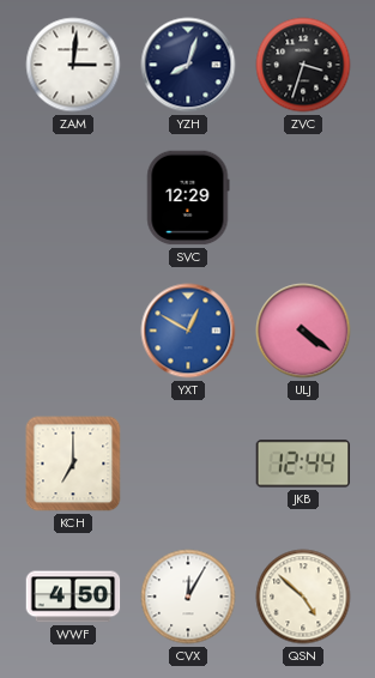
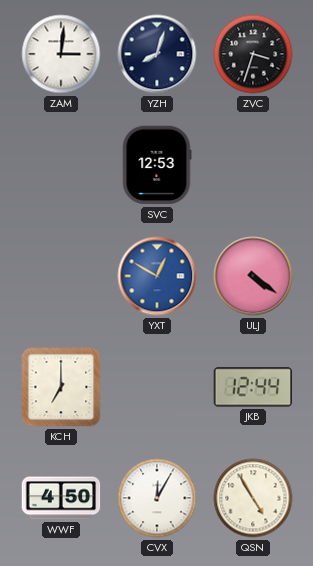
SVC: 12:29 -> 12:53 (157, 165)
QSN: 4:52 -> 4:55 (253, 498)
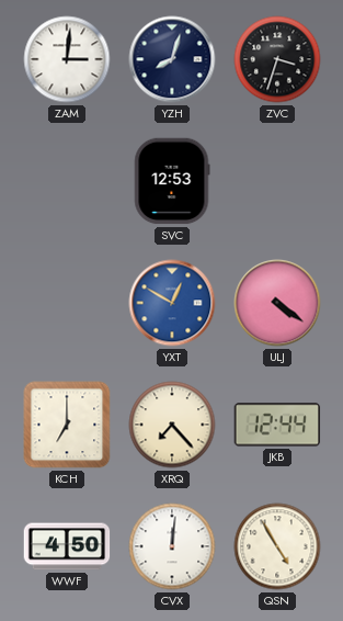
XRQ: none -> 7:23 (172, 425)
CVX: 12:05 -> 12:01 (172, 546)
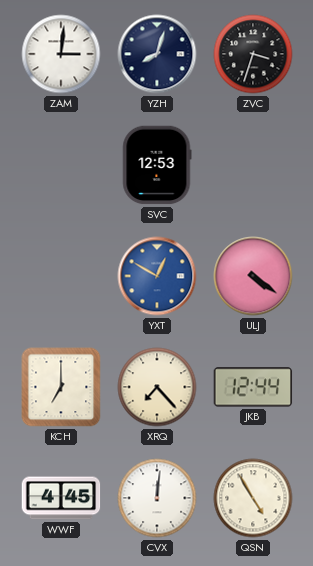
WWF: 4:50 -> 4:45 (61, 498)
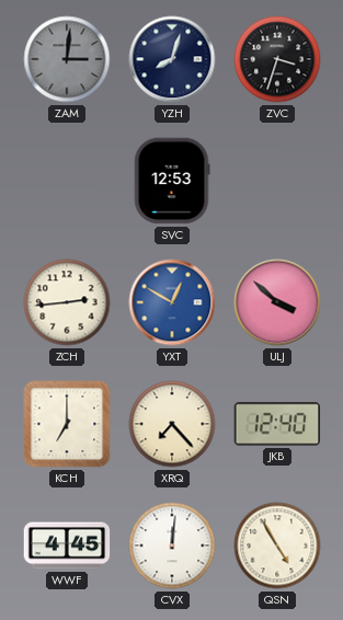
ZAM dial: white -> grey (67, 59)
ZCH: none -> 2:44 (67, 302)
ULJ: 4:21 -> 3:52 (277, 302)
JKB: 12:44 -> 12:40 (277, 424)
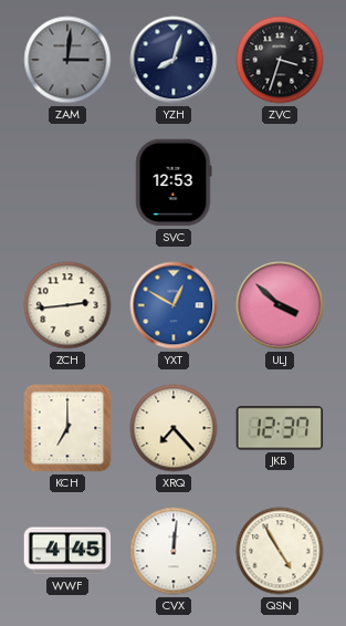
JKB: 12:40 -> 12:37 (280, 428)
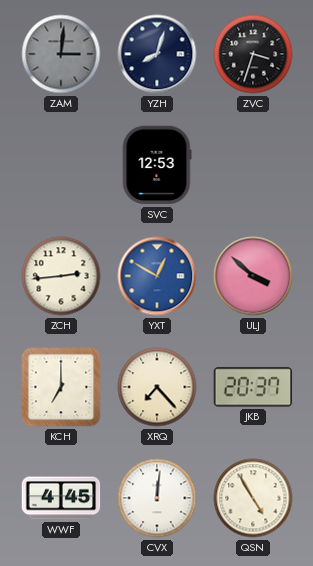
JKB: 12:37 -> 20:37 (253, 387)
